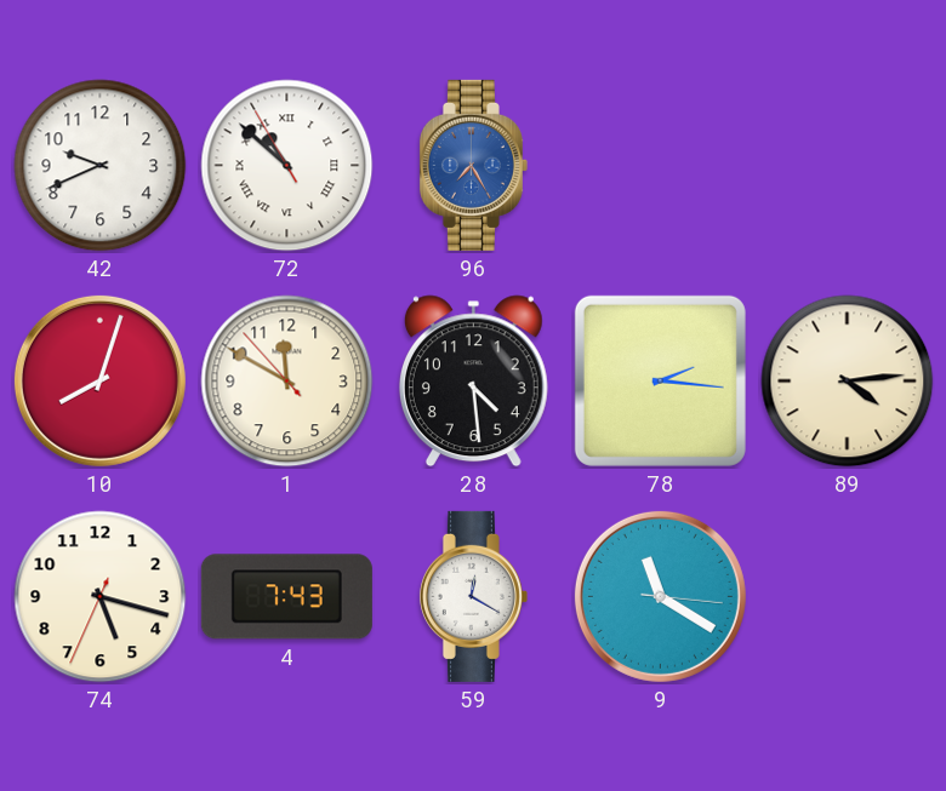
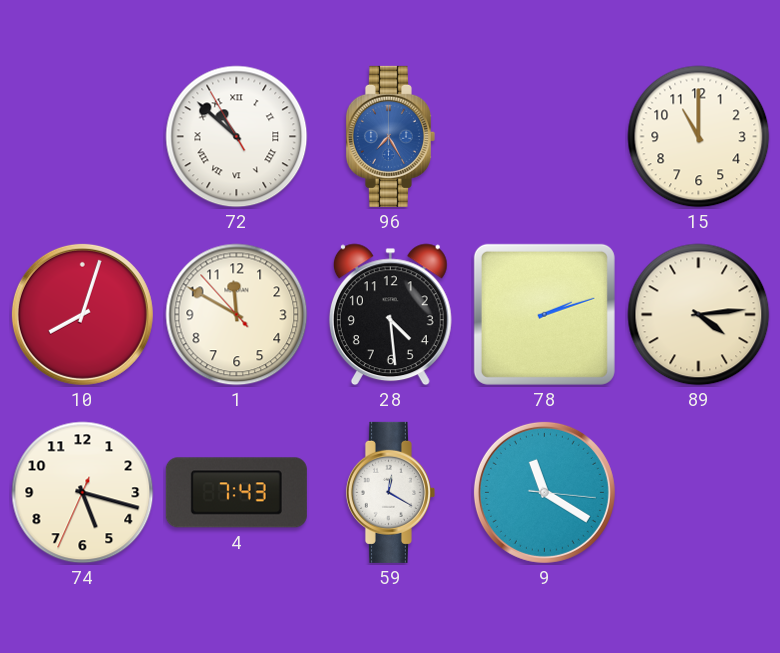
42: 9:41 -> none (101, 166)
15: none -> 11:00 (699, 137)
78: 2:16 -> 2:12 (544, 314)
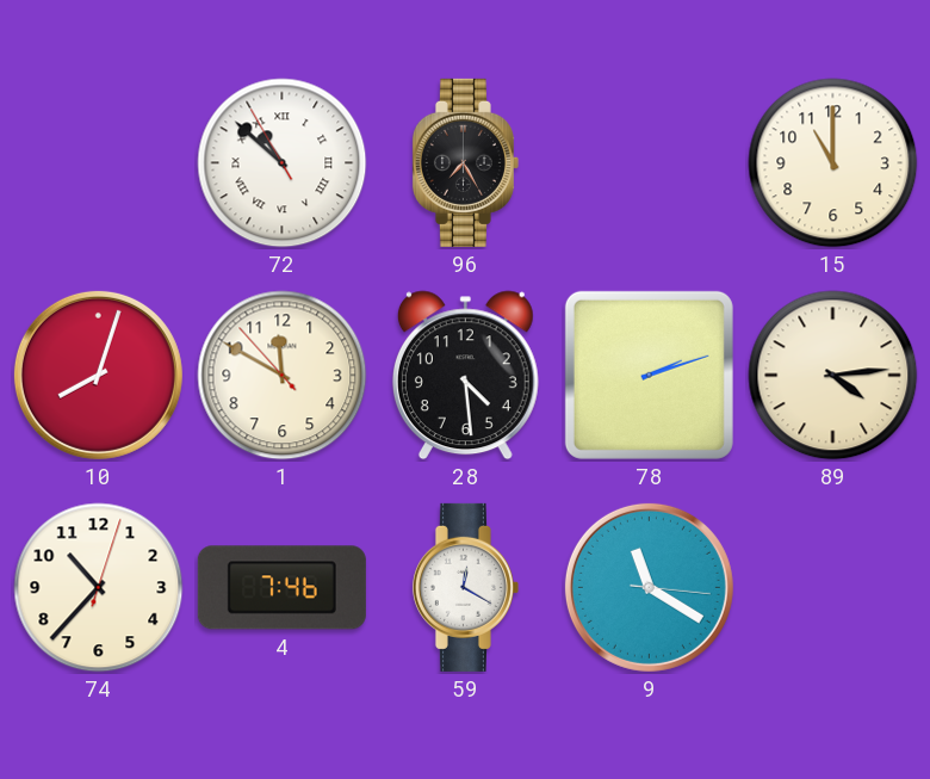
96 dial: blue -> black (465, 162)
74: 5:17 -> 10:37 (99, 588)
4: 7:43 -> 7:46 (281, 588)
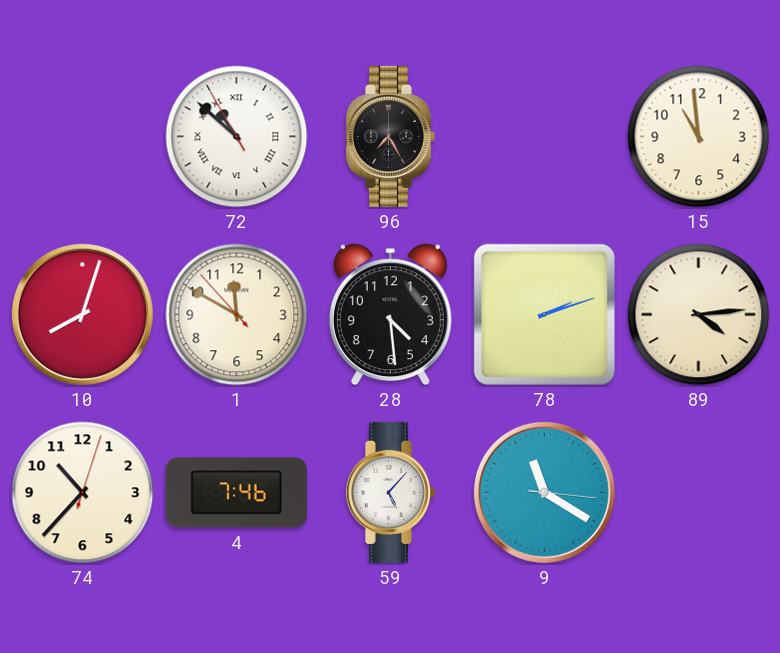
15: 11:00 -> 10:59 (699, 137)
59: 12:20 -> 5:07 (390, 492)
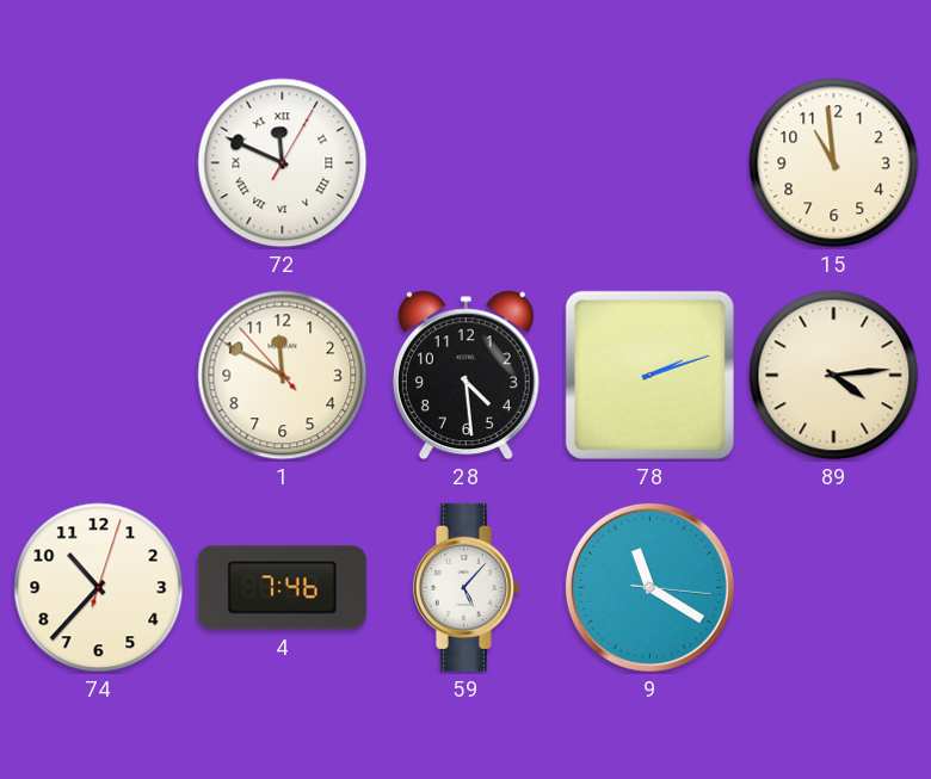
72: 10:51 -> 11:49 (283, 163)
96: 7:25 -> none (390, 136)
10: 8:03 -> none (82, 314)
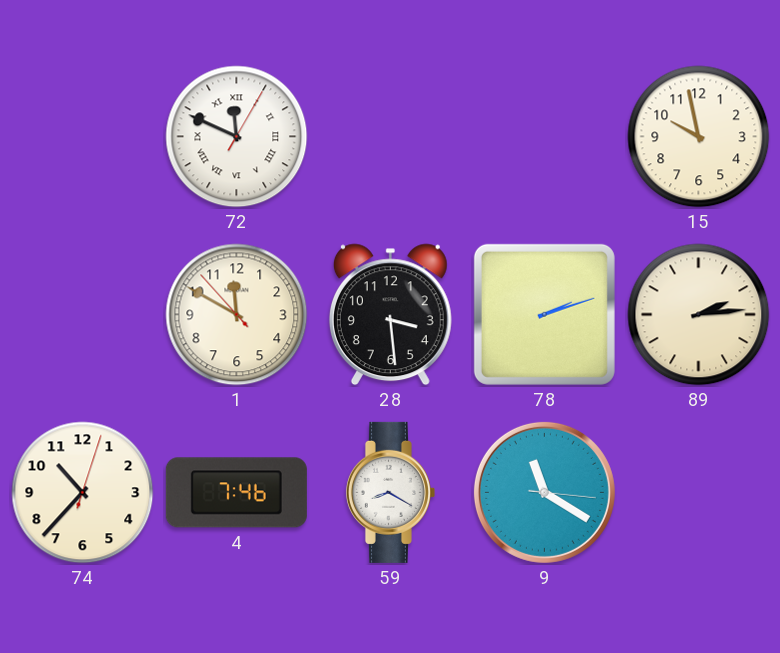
15: 10:59 -> 9:58 (699, 137)
28: 4:29 -> 3:29 (390, 315)
89: 4:14 -> 2:14 (699, 315)
59: 5:07 -> 8:20 (390, 492)
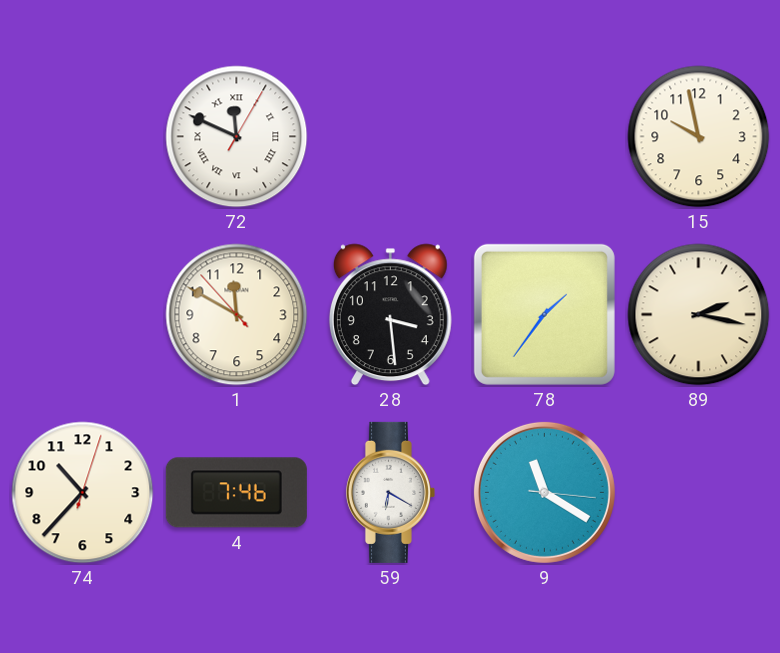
78: 2:12 -> 1:36 (544, 314)
89: 2:14 -> 2:17 (699, 315)
59: 8:20 -> 6:20 (390, 492)
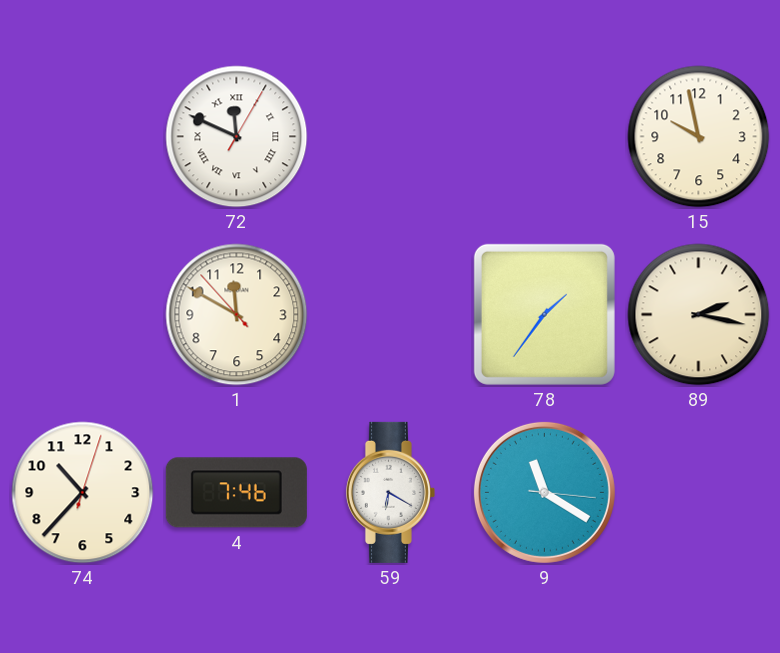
28: 3:29 -> none (390, 315)
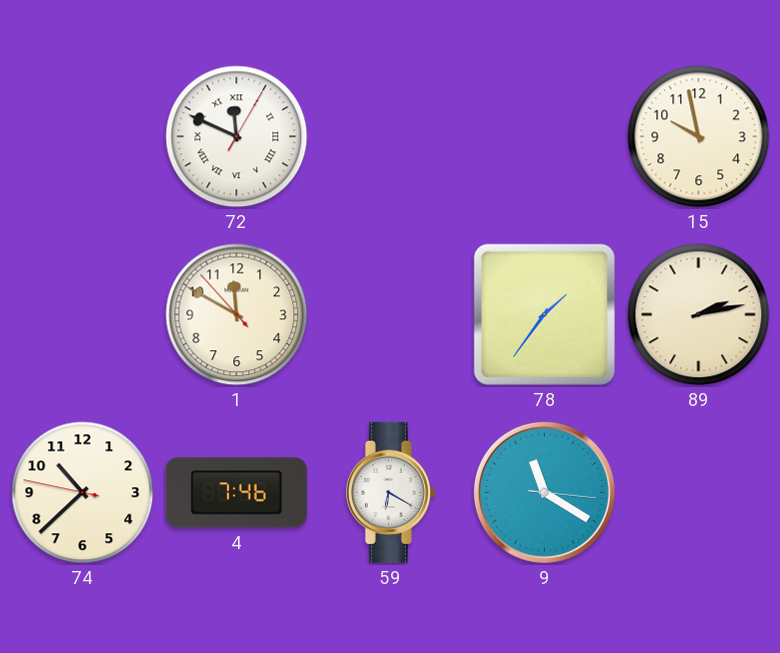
89: 2:17 -> 2:13 (699, 315)
74: 10:37:03 -> 10:37:47 (83, 493)
